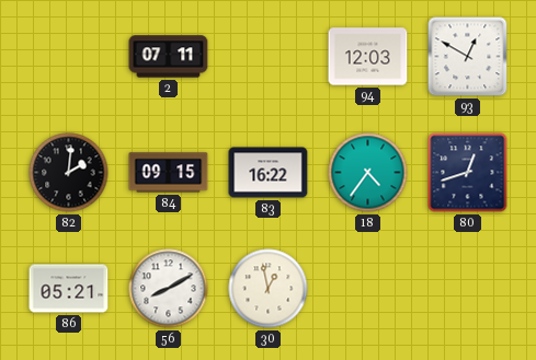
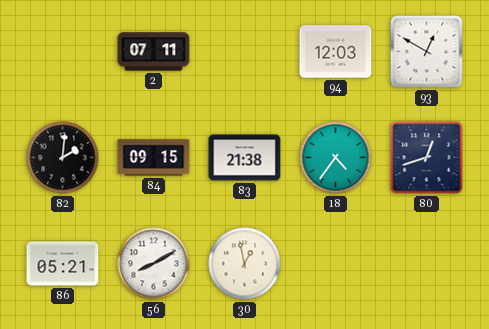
83: 16:22 -> 21:38 (245, 158)
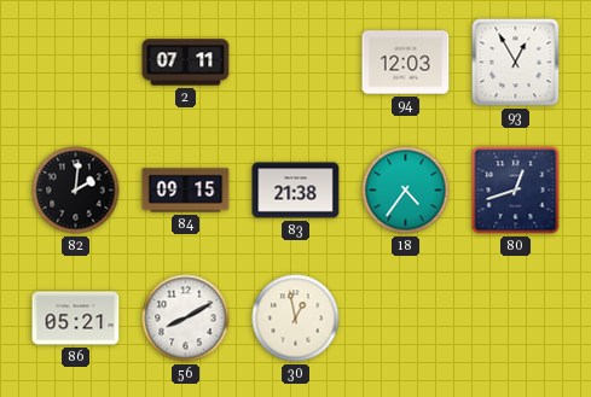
93: 12:50 -> 12:55 (516, 63)
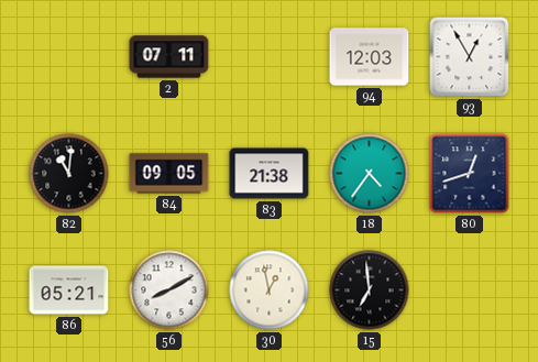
82: 2:01 -> 11:01 (69, 174)
84: 09:15 -> 09:05 (169, 174)
15: none -> 6:59 (370, 290)
